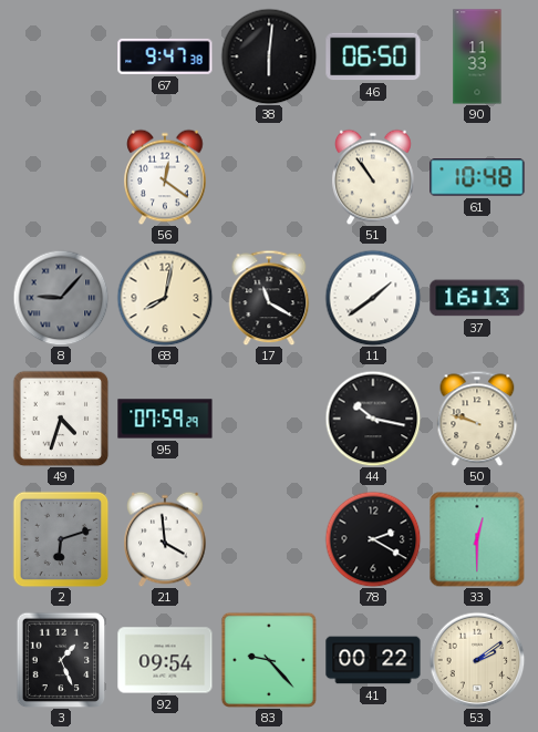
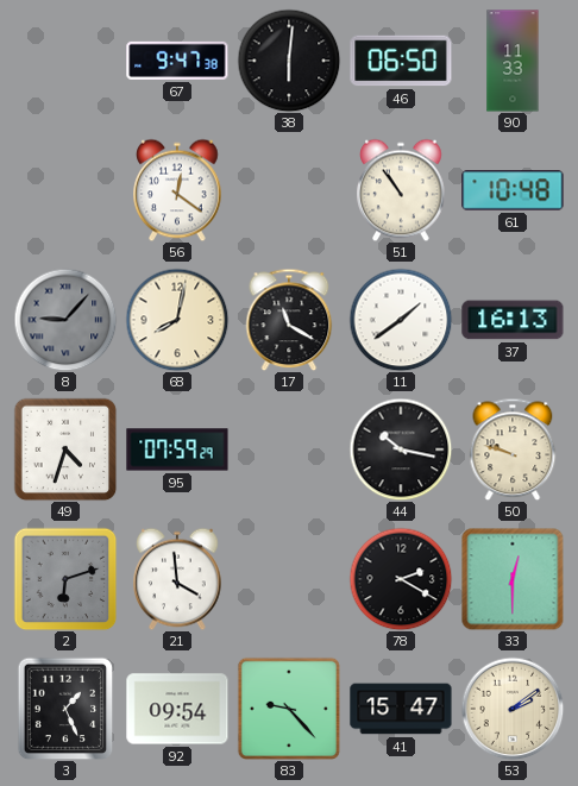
41: 00:22 -> 15:47 (401, 709)
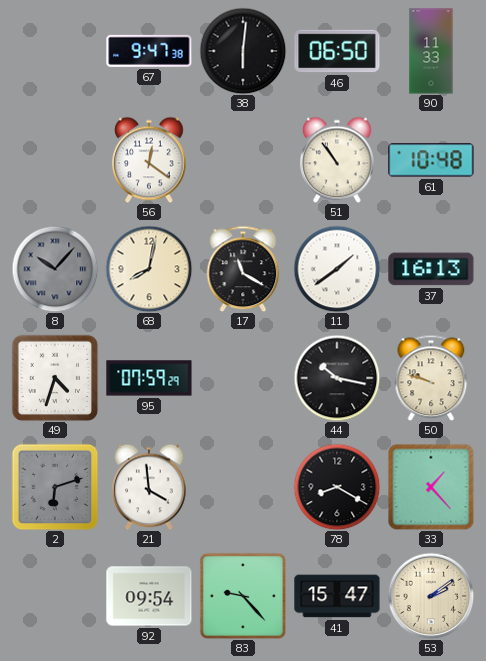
8: 9:07 -> 10:07 (55, 269)
78: 2:20 -> 8:20 (337, 487)
33: 12:30 -> 1:23 (431, 487)
3: 1:26 -> none (65, 709)
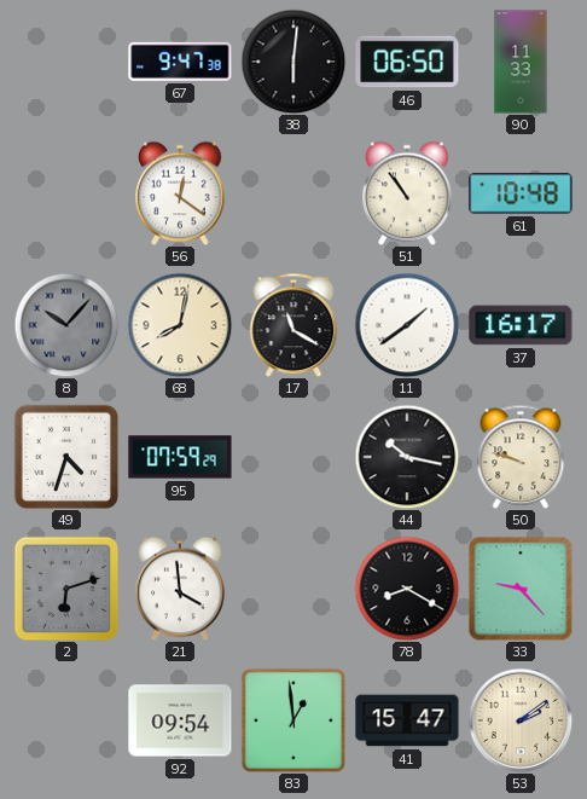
37: 16:13 -> 16:17 (521, 325)
33: 1:23 -> 9:23 (521, 589)
83: 9:23 -> 12:59 (293, 720)
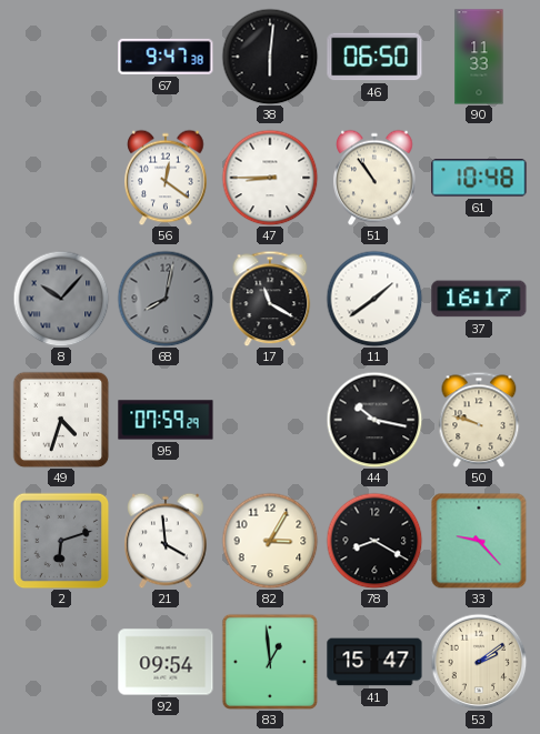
47: none -> 8:45 (270, 178)
68 dial: cream -> grey (166, 299)
82: none -> 3:05 (270, 541)
